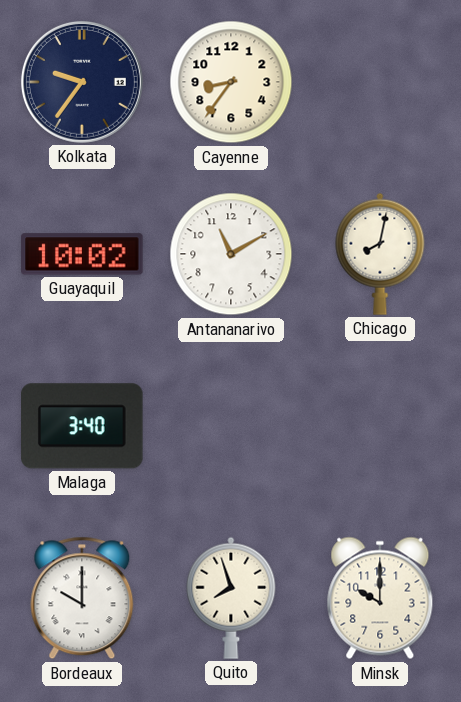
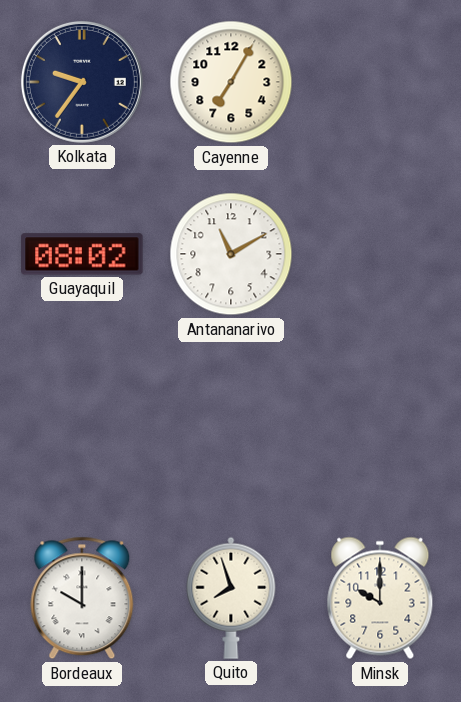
Cayenne: 8:36 -> 7:05 (231, 82)
Guayaquil: 10:02 -> 08:02 (82, 254)
Chicago: 8:02 -> none (380, 254)
Malaga: 3:40 -> none (82, 426)
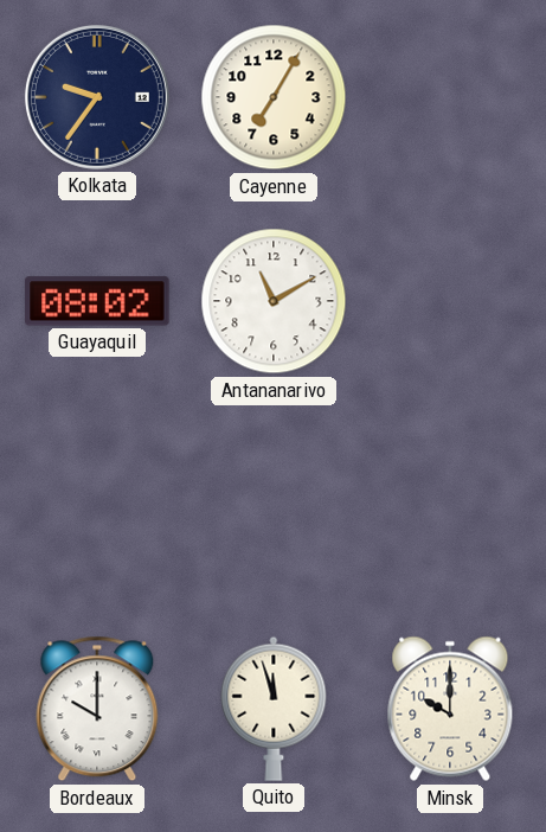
Quito: 7:57 -> 11:57 (274, 709)
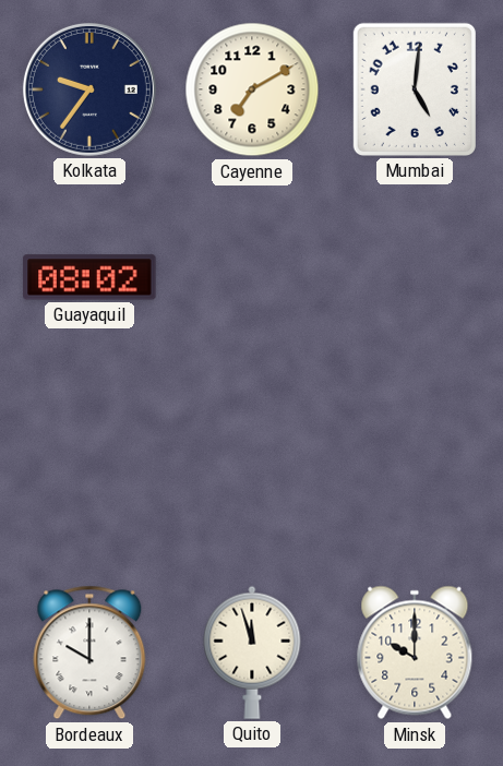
Cayenne: 7:05 -> 7:10 (252, 89)
Mumbai: none -> 5:01 (415, 89)
Antananarivo: 11:10 -> none (274, 301)
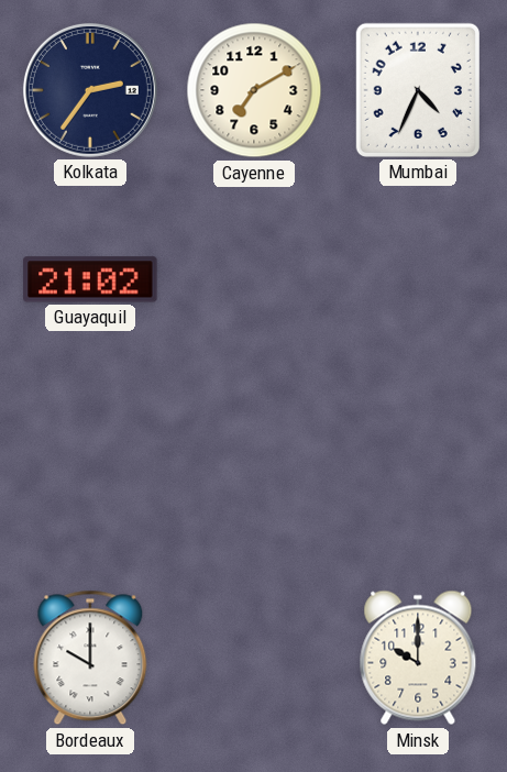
Kolkata: 9:36 -> 2:36 (90, 90)
Mumbai: 5:01 -> 4:34 (418, 90)
Guayaquil: 08:02 -> 21:02 (90, 279)
Quito: 11:57 -> none (252, 653)
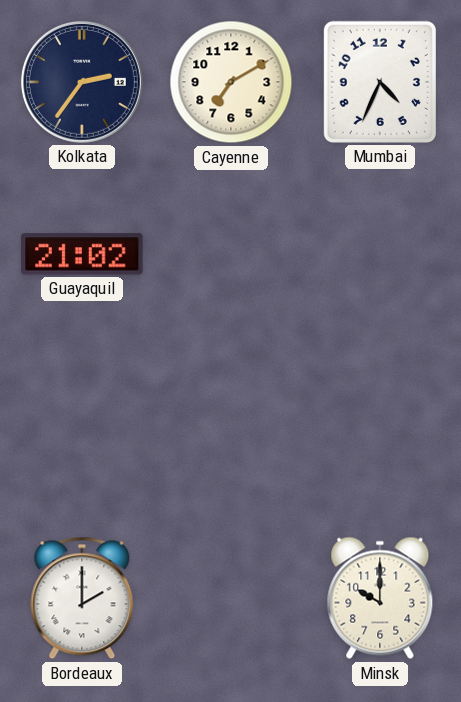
Bordeaux: 10:00 -> 2:00 (82, 598)
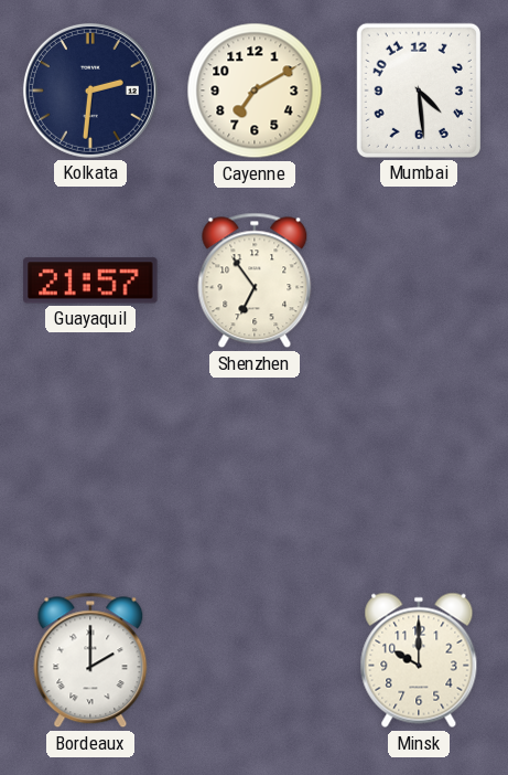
Kolkata: 2:36 -> 2:31 (90, 91)
Mumbai: 4:34 -> 4:29 (419, 91)
Guayaquil: 21:02 -> 21:57 (90, 280)
Shenzhen: none -> 6:54 (255, 280)
